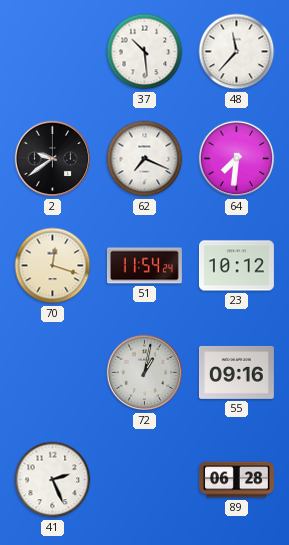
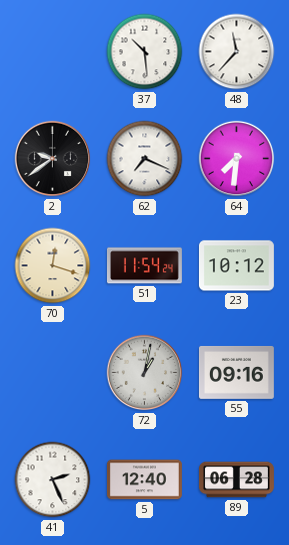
5: none -> 12:40 (144, 480)
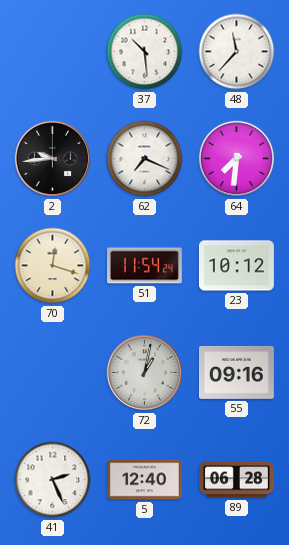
2: 9:39 -> 9:44 (53, 159)
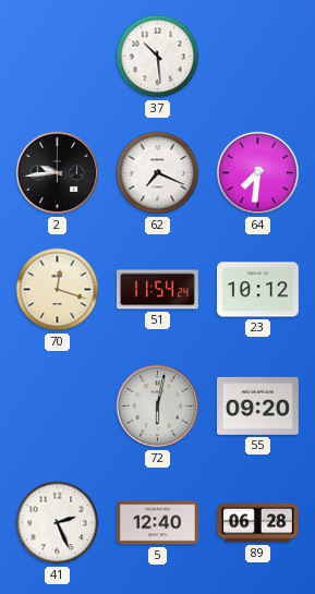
48: 11:37 -> none (237, 52)
72: 1:02 -> 6:02 (158, 407)
55: 09:16 -> 09:20 (257, 405)
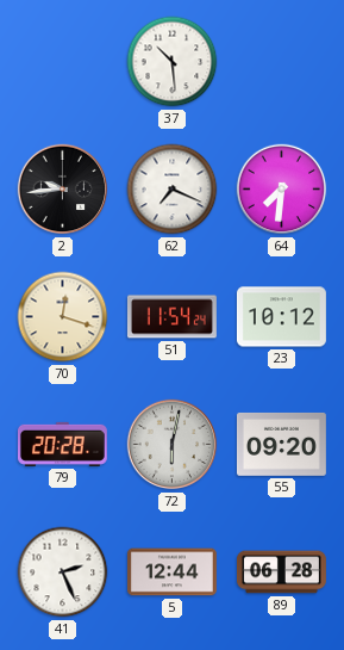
79: none -> 20:28 (62, 444)
5: 12:40 -> 12:44 (171, 572)
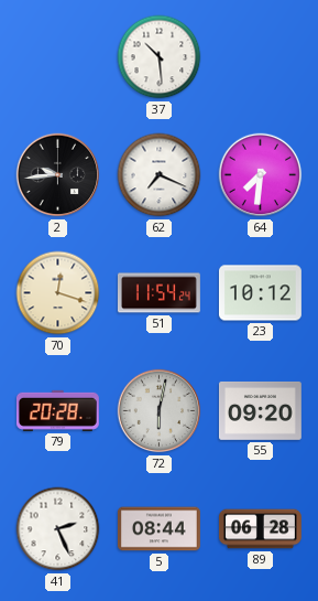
5: 12:44 -> 08:44 (158, 529)
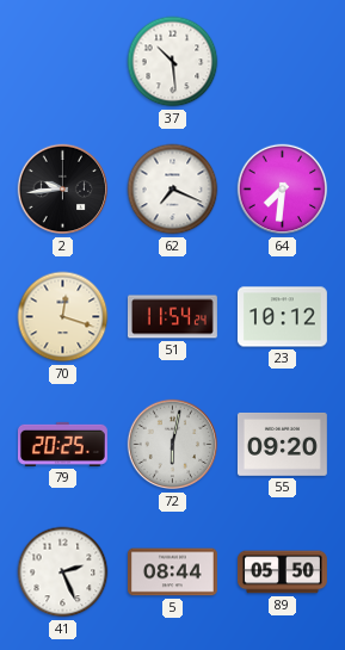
79: 20:28 -> 20:25 (62, 444)
89: 06:28 -> 05:50 (283, 572)
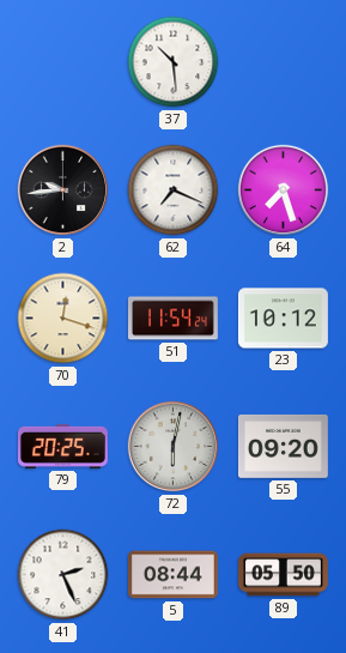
64: 7:31 -> 7:27 (284, 191)
